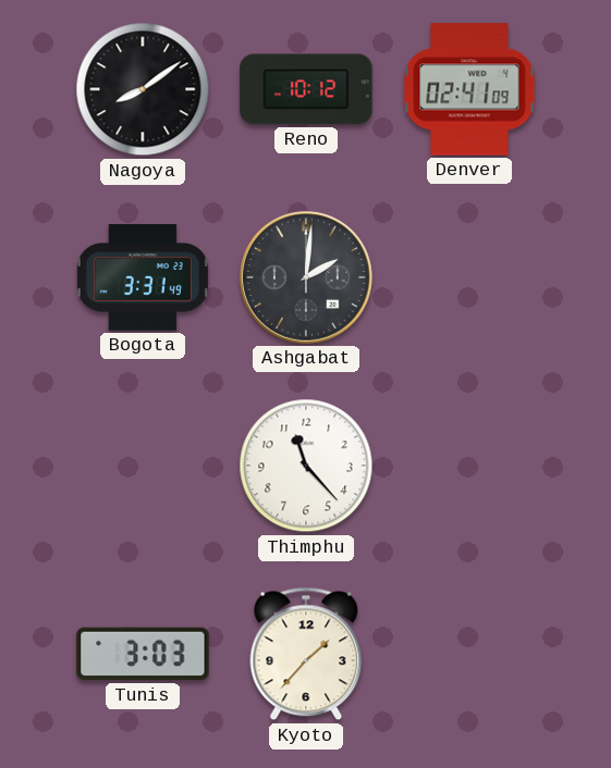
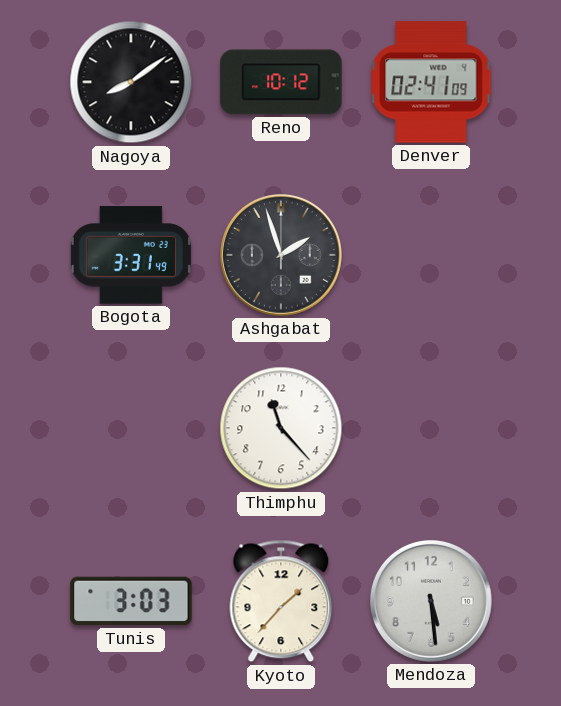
Ashgabat: 2:01 -> 1:57 (281, 255)
Mendoza: none -> 5:29 (431, 601)
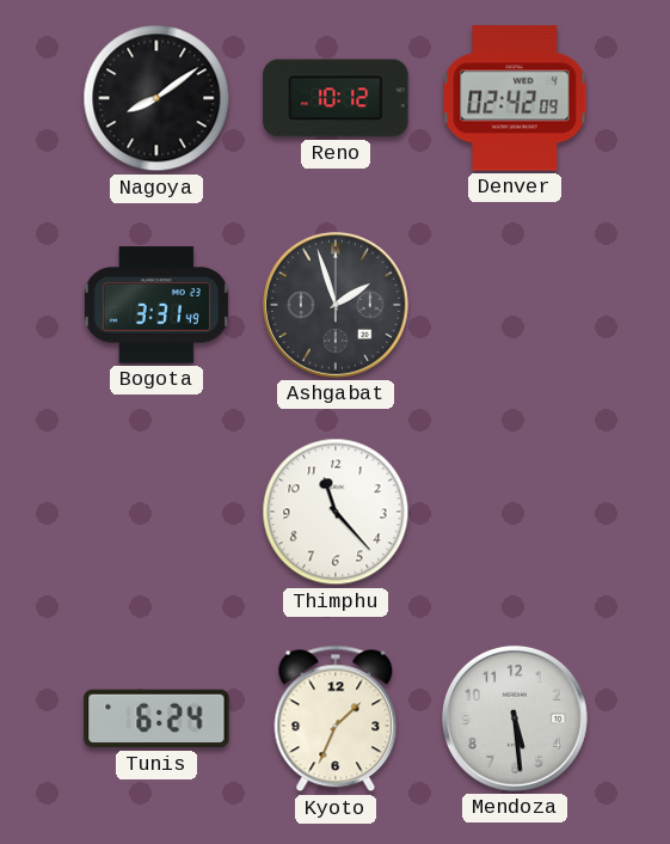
Denver: 02:41 -> 02:42 (515, 98)
Tunis: 3:03 -> 6:24 (156, 718)
Kyoto: 1:37 -> 1:34 (336, 718)
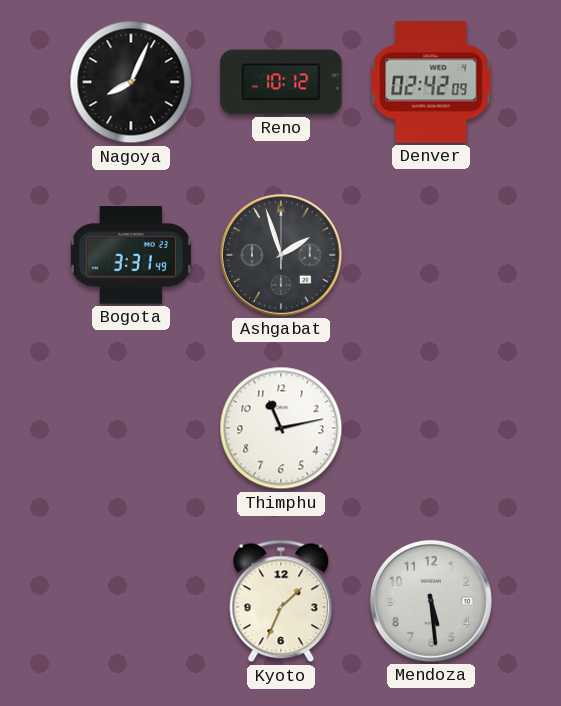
Nagoya: 8:09 -> 8:04 (131, 82)
Thimphu: 11:23 -> 11:13 (281, 428)
Tunis: 6:24 -> none (156, 718)
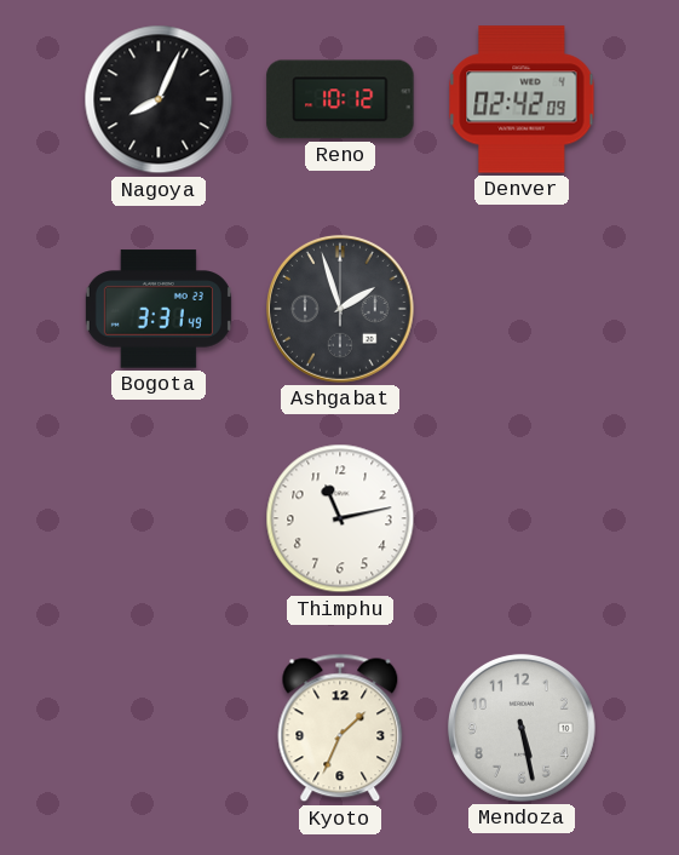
Mendoza: 5:29 -> 5:28 (522, 728)
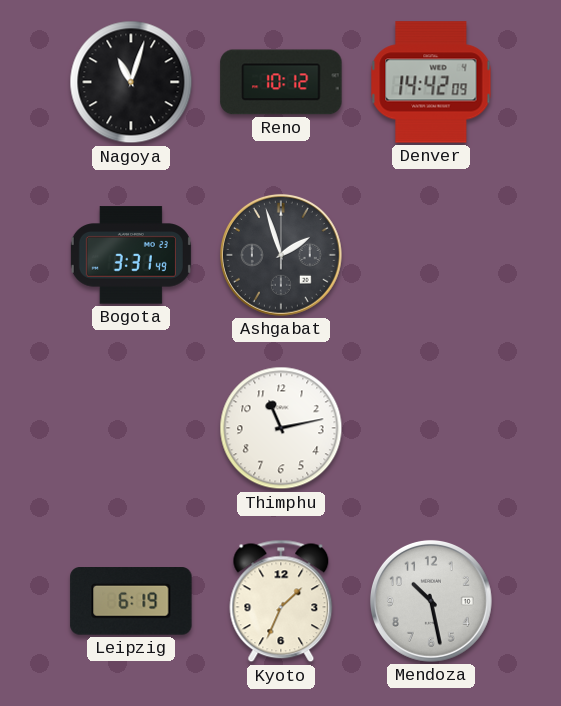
Nagoya: 8:04 -> 11:03 (131, 82)
Denver: 02:42 -> 14:42 (431, 82)
Leipzig: none -> 6:19 (131, 602)
Mendoza: 5:28 -> 10:28 (431, 601)
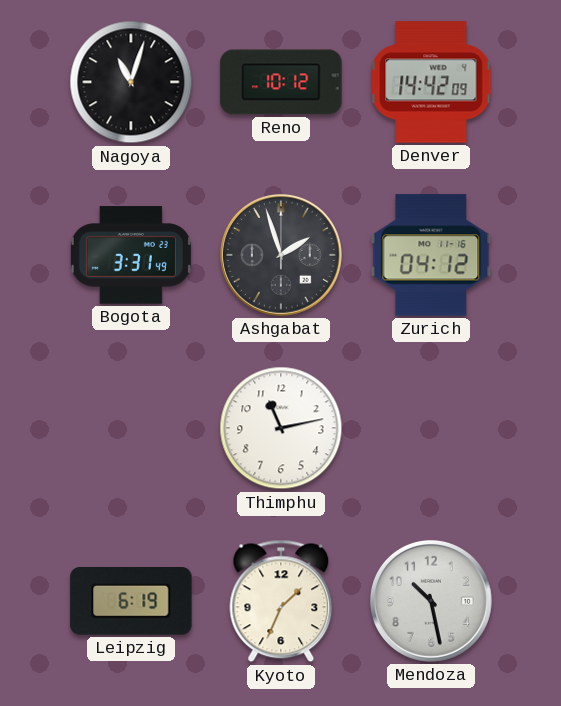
Zurich: none -> 04:12 (431, 255)
